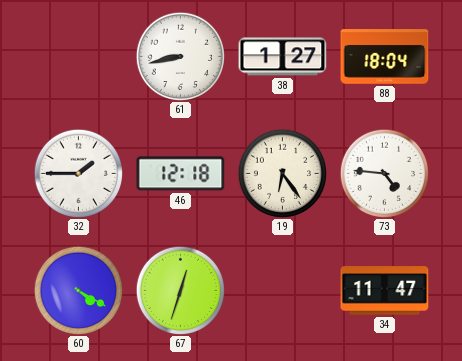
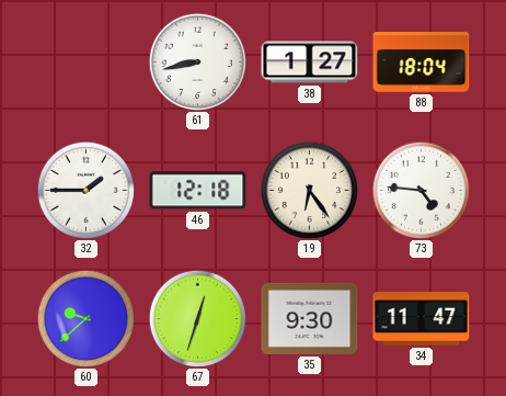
60: 4:20 -> 9:38 (85, 318)
35: none -> 9:30 (310, 318)
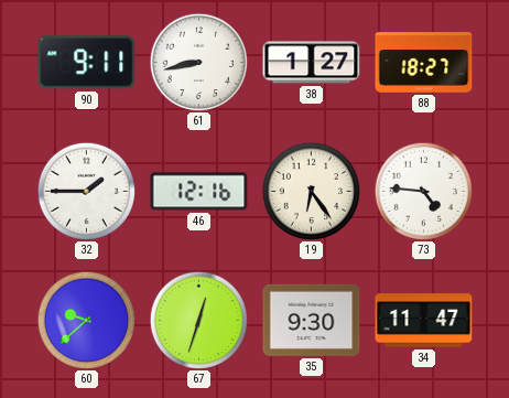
90: none -> 9:11 (87, 63)
88: 18:04 -> 18:27 (424, 63)
46: 12:18 -> 12:16 (199, 192)
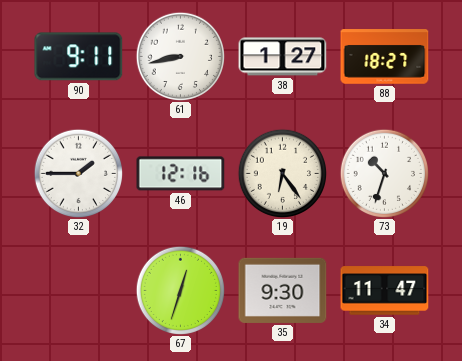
73: 4:46 -> 10:33 (384, 173)
60: 9:38 -> none (86, 320)
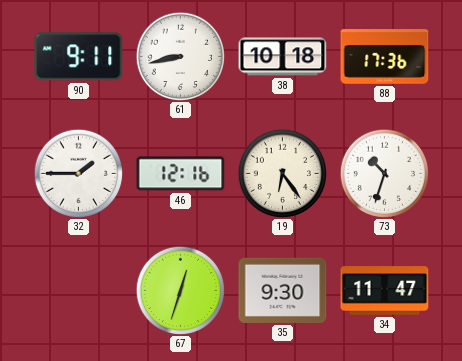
38: 1:27 -> 10:18 (283, 57)
88: 18:27 -> 17:36 (385, 57)
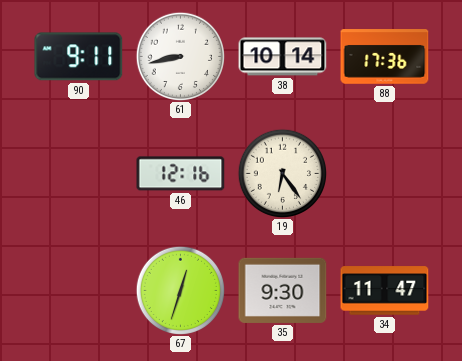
38: 10:18 -> 10:14 (283, 57)
32: 1:45 -> none (78, 173)
73: 10:33 -> none (384, 173)
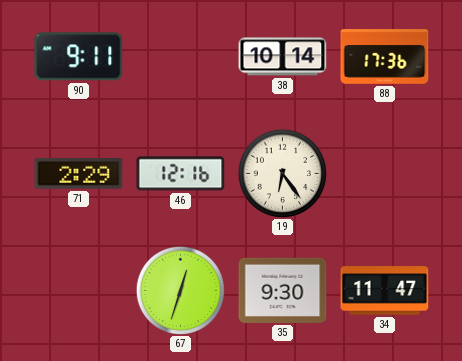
61: 8:43 -> none (180, 56)
71: none -> 2:29 (79, 174)
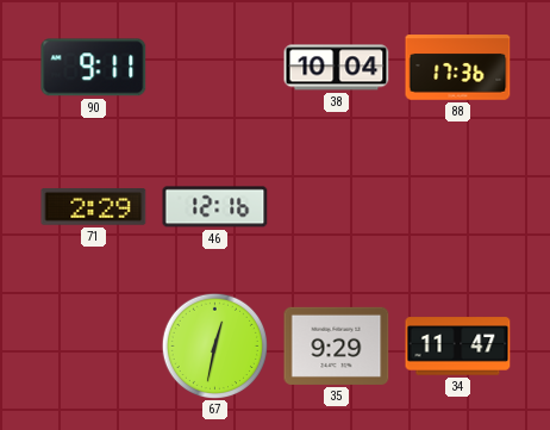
38: 10:14 -> 10:04 (337, 68)
19: 6:24 -> none (282, 173)
67: 12:33 -> 12:32 (214, 345)
35: 9:30 -> 9:29 (337, 345)
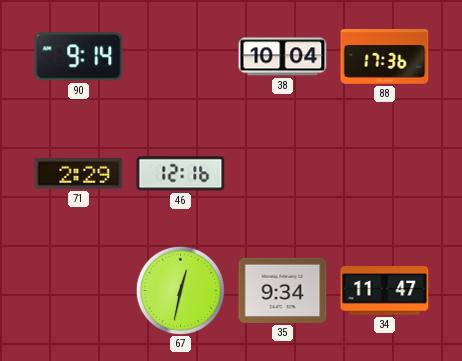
90: 9:11 -> 9:14 (79, 57)
35: 9:29 -> 9:34 (283, 290)
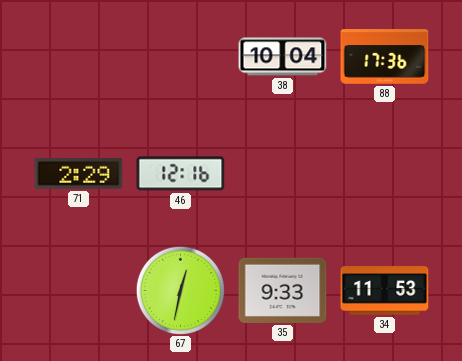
90: 9:14 -> none (79, 57)
35: 9:34 -> 9:33 (283, 290)
34: 11:47 -> 11:53 (385, 291)
